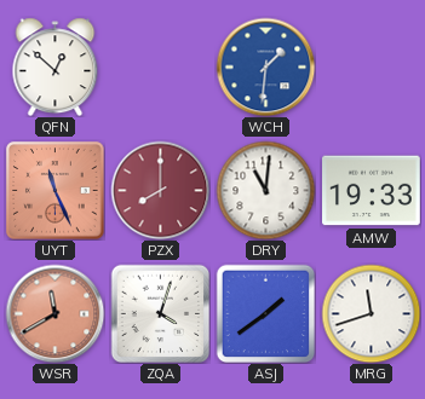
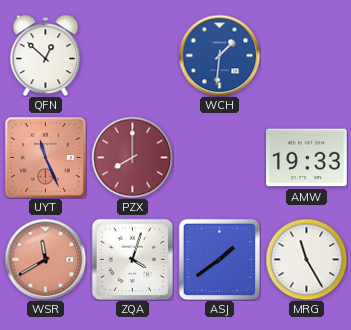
DRY: 11:01 -> none (265, 190)
MRG: 11:42 -> 11:25 (306, 259)
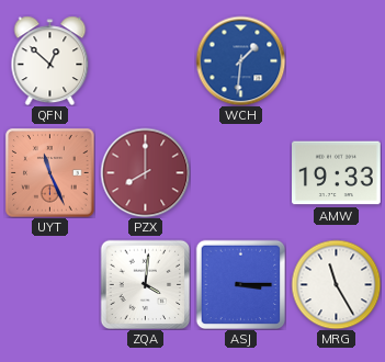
WSR: 11:40 -> none (45, 259)
ZQA: 4:03 -> 4:01 (145, 284)
ASJ: 1:39 -> 3:15 (240, 284)
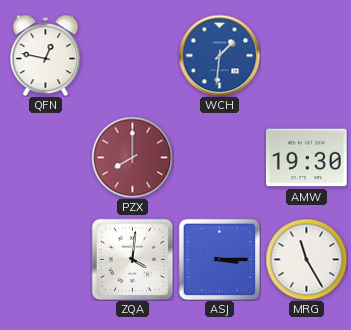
QFN: 12:52 -> 12:47 (46, 55)
UYT: 11:26 -> none (49, 172)
AMW: 19:33 -> 19:30 (307, 158)
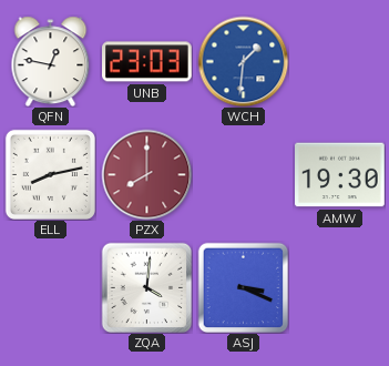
UNB: none -> 23:03 (147, 62)
ELL: none -> 8:13 (50, 174)
ASJ: 3:15 -> 3:19 (243, 287)
MRG: 11:25 -> none (306, 259)
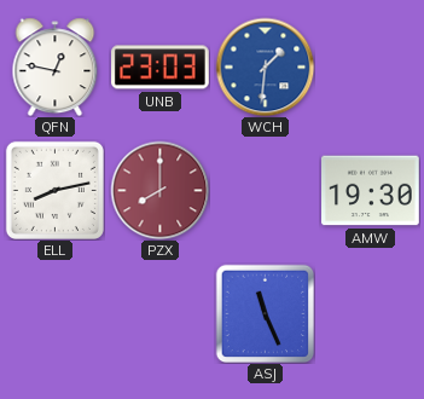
ZQA: 4:01 -> none (146, 287)
ASJ: 3:19 -> 11:26 (265, 313)
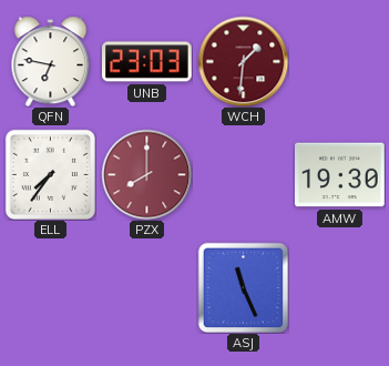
QFN: 12:47 -> 6:47 (51, 61)
WCH dial: blue -> burgundy (243, 61)
ELL: 8:13 -> 7:36 (50, 174)
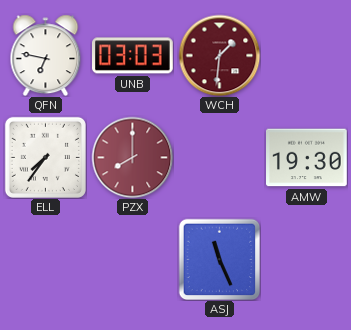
UNB: 23:03 -> 03:03 (133, 56)
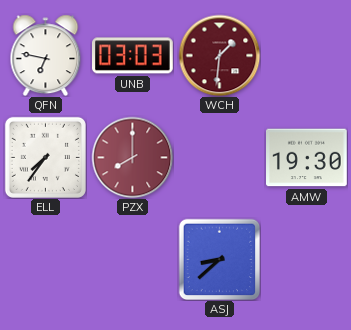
ASJ: 11:26 -> 8:38 (219, 259)
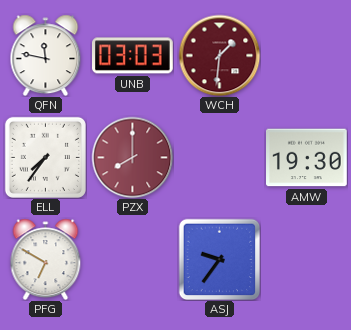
QFN: 6:47 -> 11:47 (46, 55)
PFG: none -> 6:50 (46, 259)
ASJ: 8:38 -> 9:36 (219, 259)
